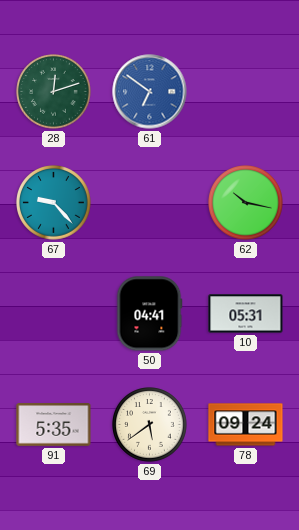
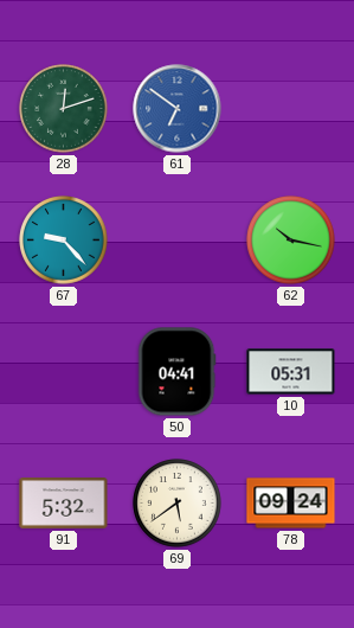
91: 5:35 -> 5:32 (64, 504)
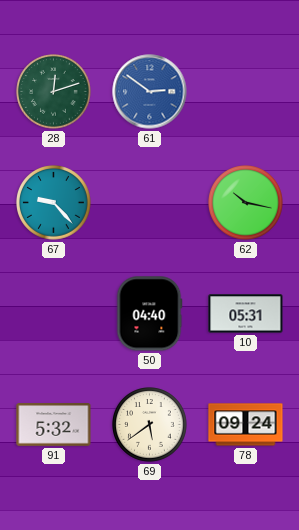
61: 6:51 -> 2:51 (150, 92)
50: 04:41 -> 04:40 (149, 314)
